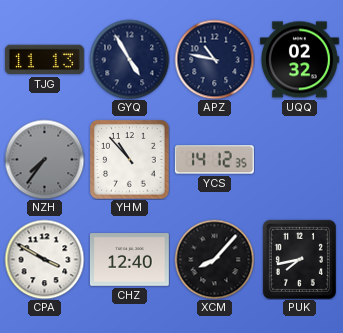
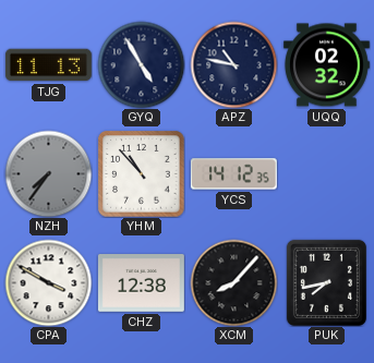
CHZ: 12:40 -> 12:38 (141, 283)
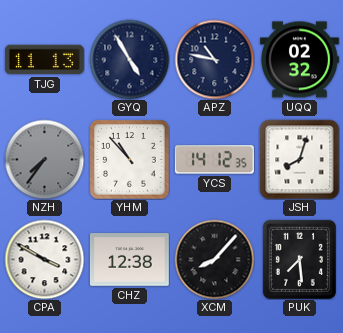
JSH: none -> 8:03 (299, 159)
PUK: 7:43 -> 7:29 (299, 259)
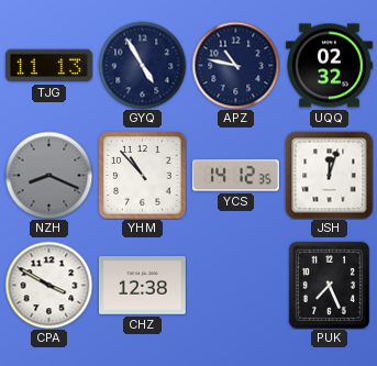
NZH: 7:36 -> 8:19 (48, 175)
JSH: 8:03 -> 12:03 (329, 175)
XCM: 8:07 -> none (214, 259)
PUK: 7:29 -> 7:26 (329, 285)
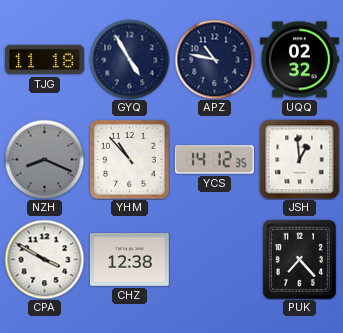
TJG: 11:13 -> 11:18 (44, 60)
JSH: 12:03 -> 12:59 (299, 159)
PUK: 7:26 -> 7:23 (299, 259)
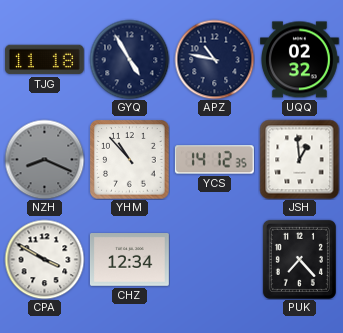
CHZ: 12:38 -> 12:34 (129, 260)
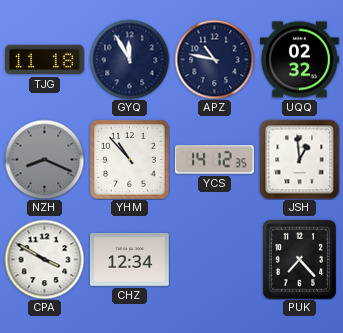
GYQ: 4:55 -> 11:55 (129, 59)
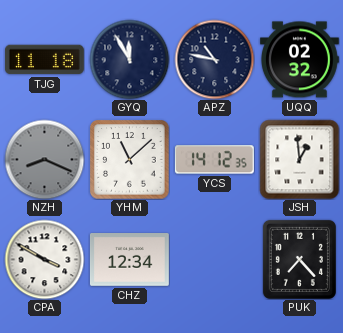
YHM: 10:53 -> 11:08 (129, 159)
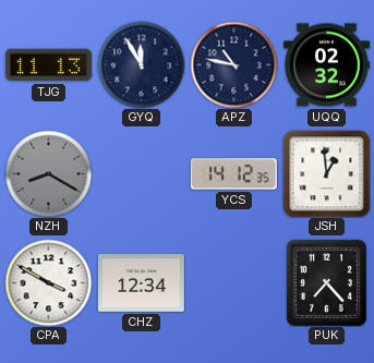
TJG: 11:18 -> 11:13 (48, 65)
NZH: 8:19 -> 8:20 (48, 173)
YHM: 11:08 -> none (129, 159)
